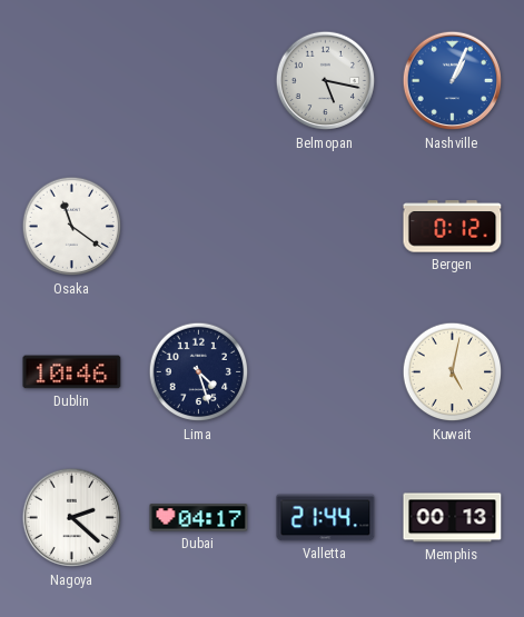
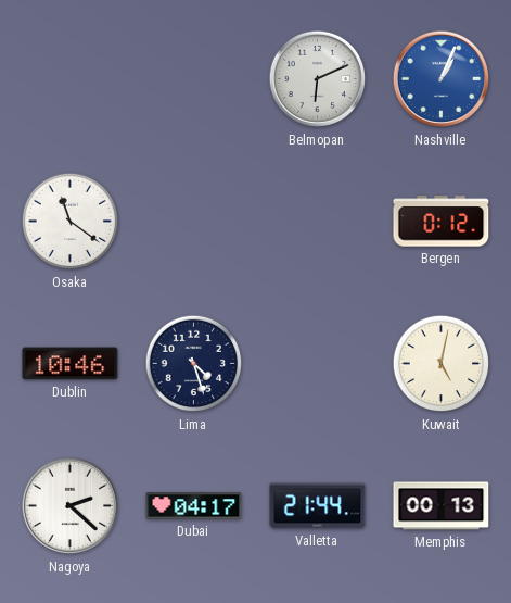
Belmopan: 5:17 -> 6:11 (318, 79)
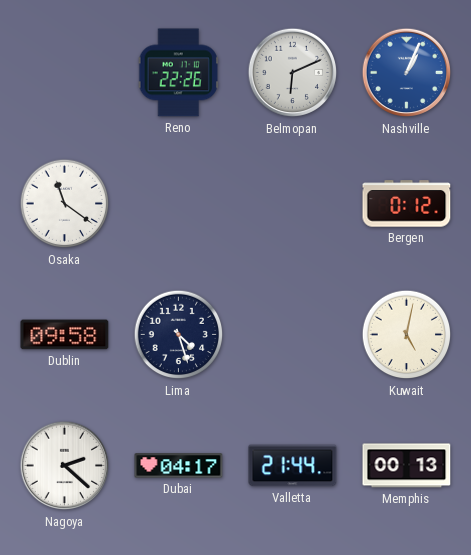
Reno: none -> 22:26 (178, 73)
Dublin: 10:46 -> 09:58 (65, 335)
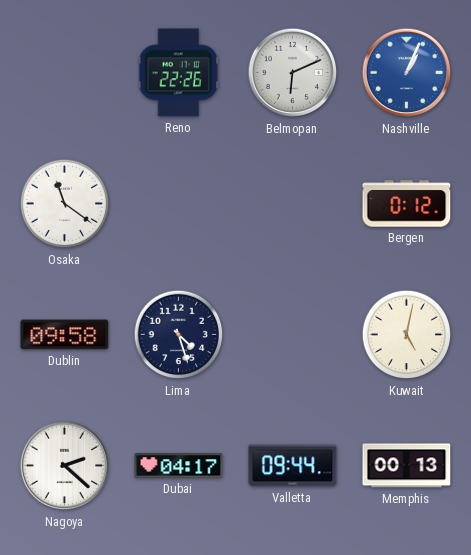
Valletta: 21:44 -> 09:44 (293, 466)
